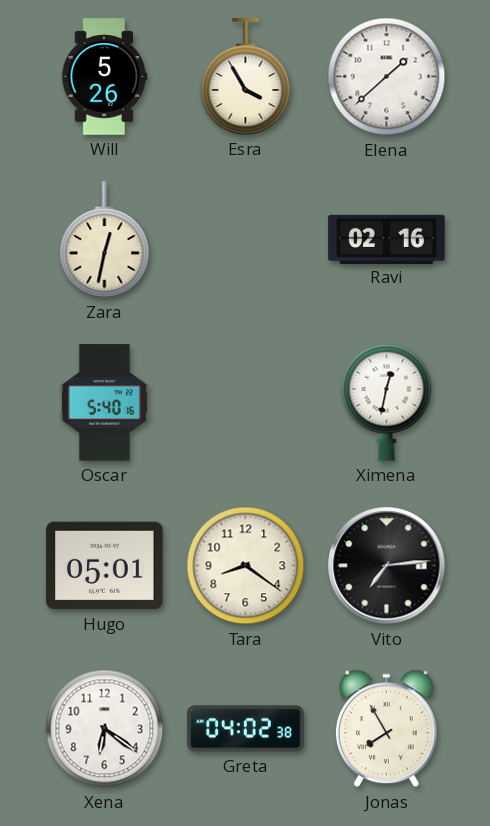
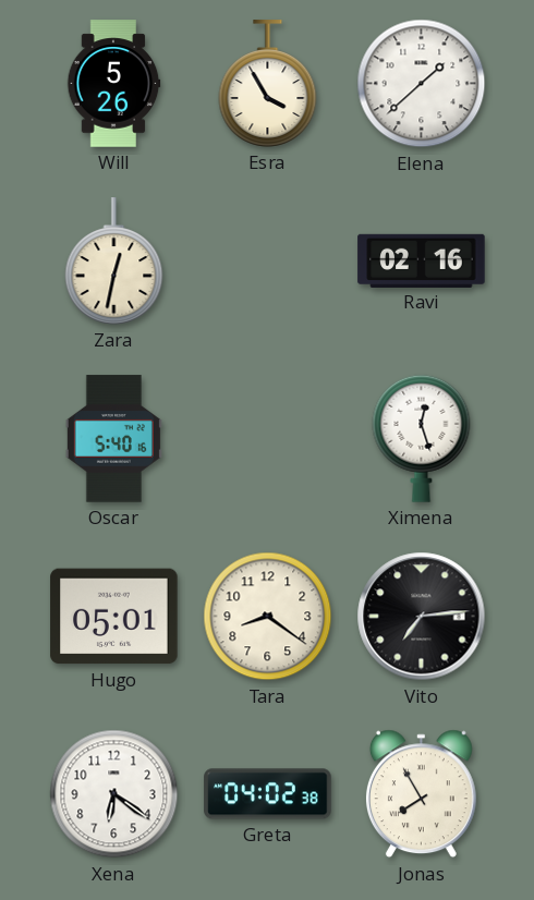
Ximena: 12:32 -> 12:27 (422, 438)
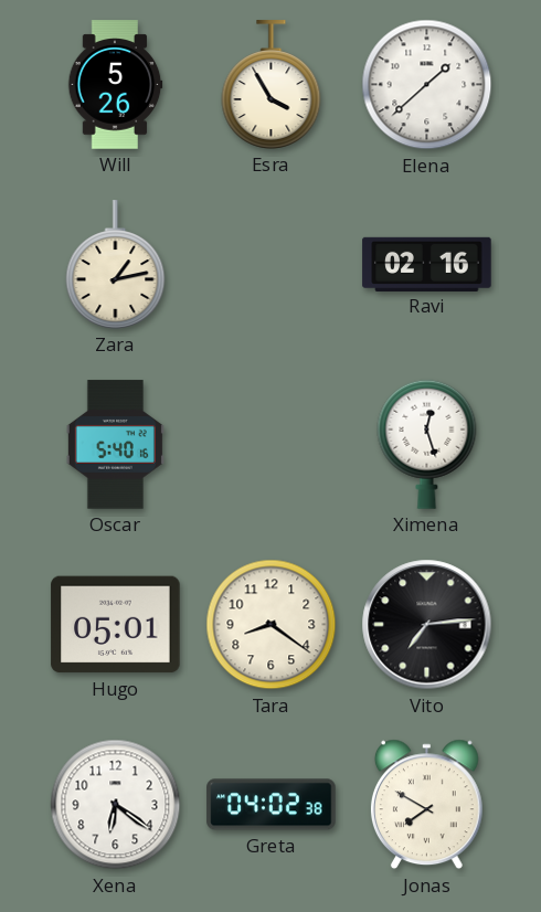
Zara: 12:32 -> 1:13 (116, 265)
Jonas: 7:55 -> 7:50 (426, 805)
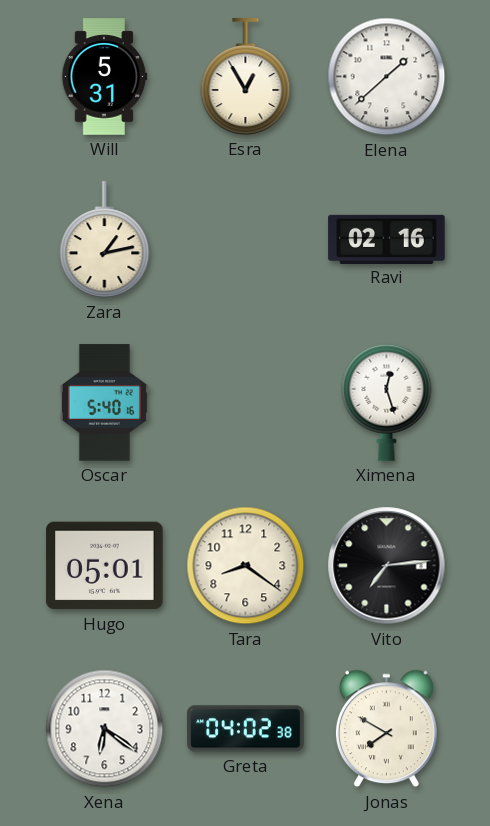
Will: 5:26 -> 5:31 (104, 77)
Esra: 3:55 -> 12:55 (246, 77)
